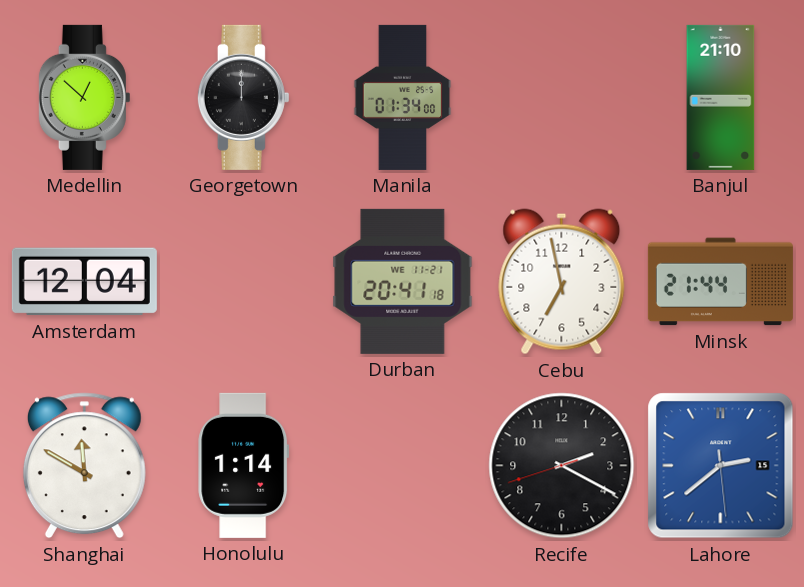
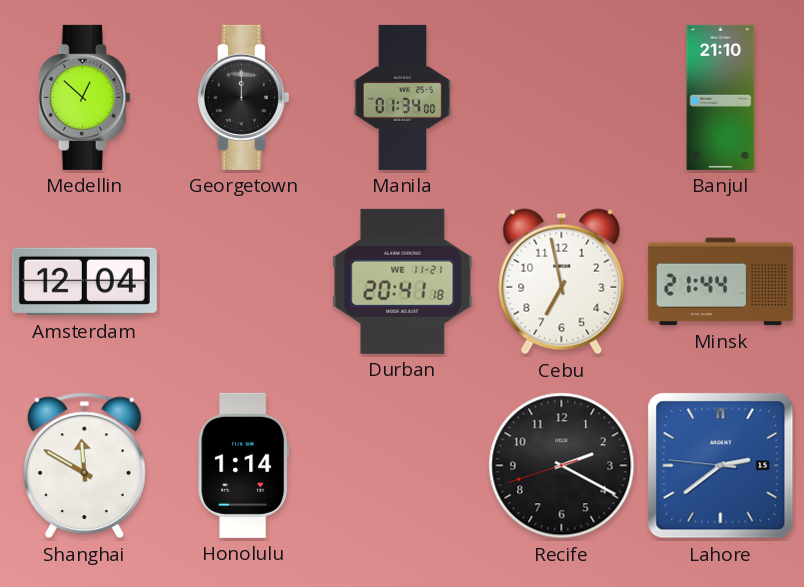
Lahore: 2:38:29 -> 2:38:46 (721, 466)
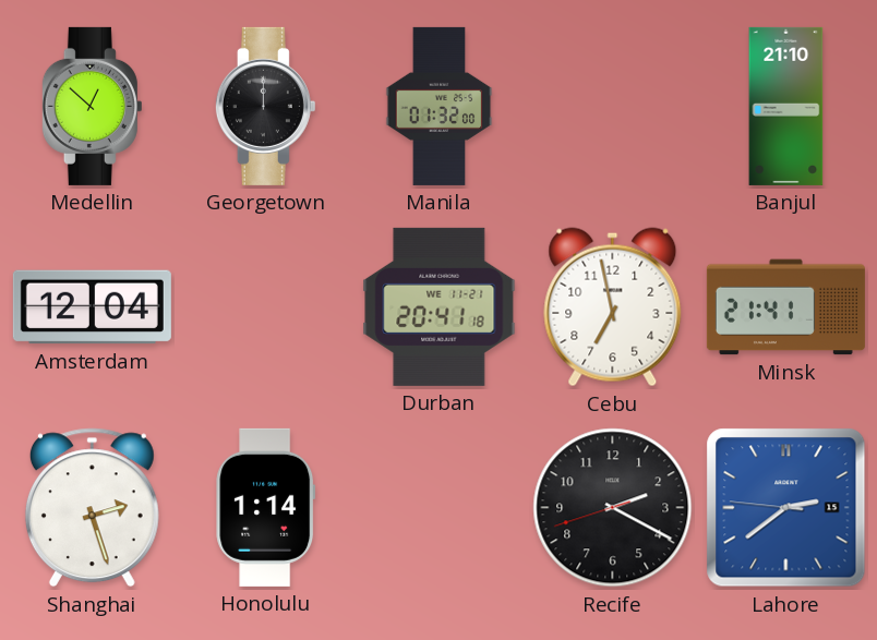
Manila: 01:34 -> 01:32 (440, 106)
Minsk: 21:44 -> 21:41 (785, 307)
Shanghai: 11:50 -> 2:27 (92, 508)
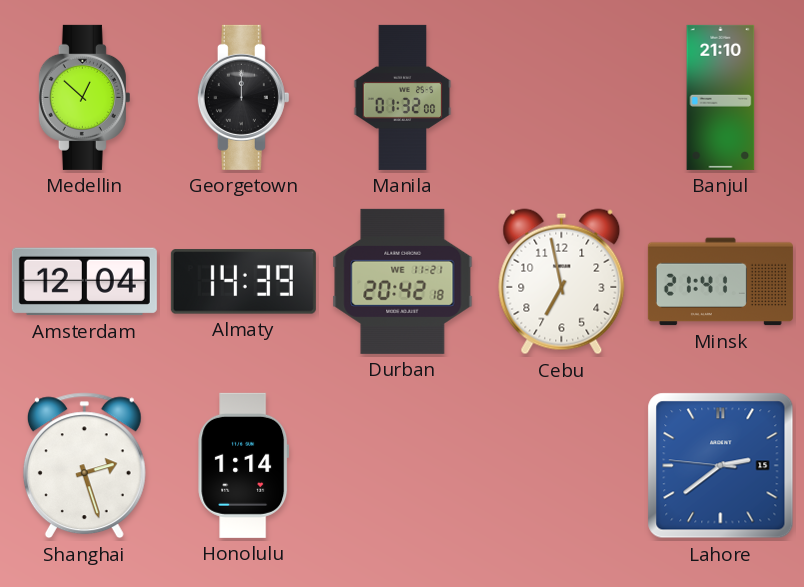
Almaty: none -> 14:39 (243, 282)
Durban: 20:41 -> 20:42 (403, 281)
Recife: 2:19 -> none (613, 508)
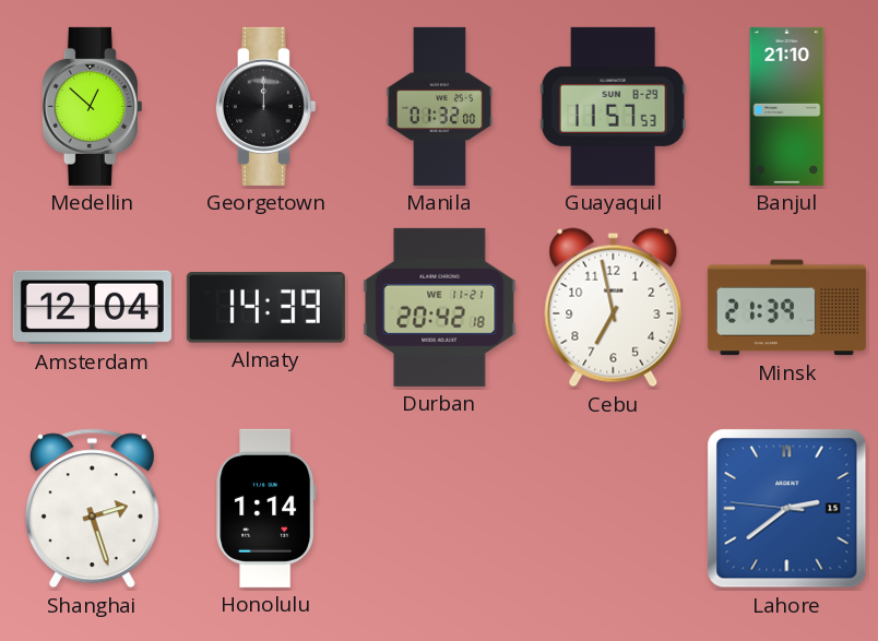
Guayaquil: none -> 11:57 (613, 106)
Minsk: 21:41 -> 21:39 (786, 308)
